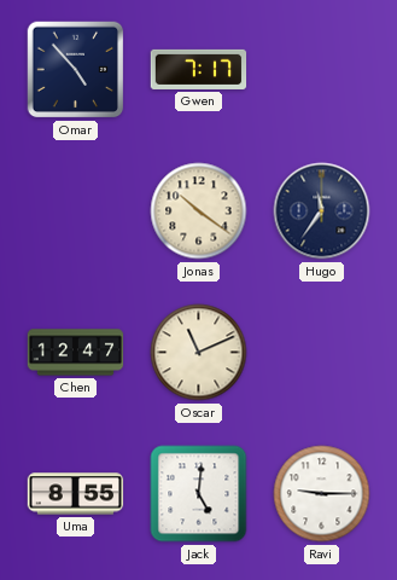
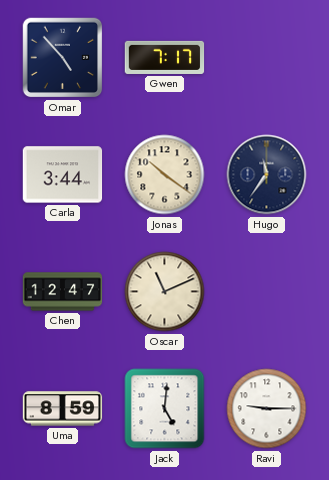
Carla: none -> 3:44 (63, 175)
Uma: 8:55 -> 8:59 (63, 409)
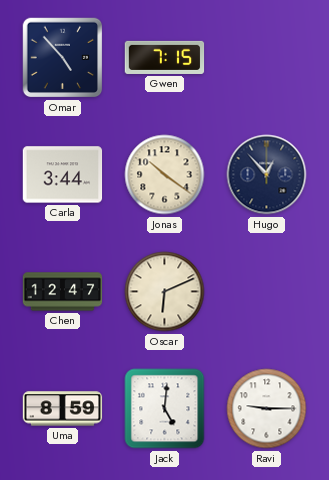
Gwen: 7:17 -> 7:15 (165, 57)
Hugo: 11:36 -> 12:53 (267, 175)
Oscar: 11:11 -> 6:11 (165, 292)
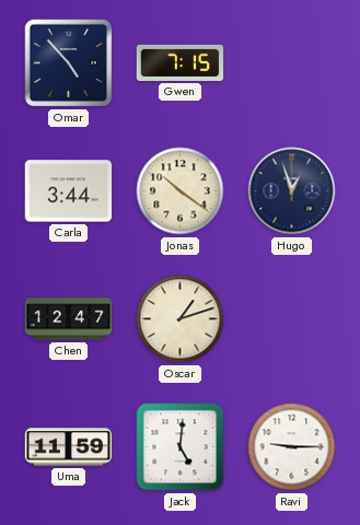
Hugo: 12:53 -> 12:57 (292, 191)
Oscar: 6:11 -> 1:12 (181, 319)
Uma: 8:59 -> 11:59 (69, 447)
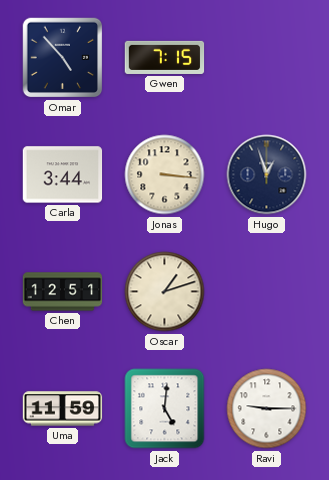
Jonas: 10:21 -> 3:16 (165, 175)
Chen: 12:47 -> 12:51 (63, 292)
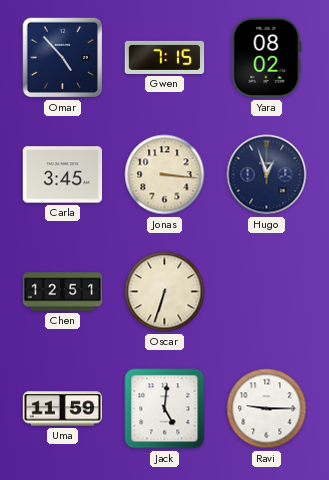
Yara: none -> 08:02 (267, 58)
Carla: 3:44 -> 3:45 (63, 175)
Oscar: 1:12 -> 6:33 (165, 292)
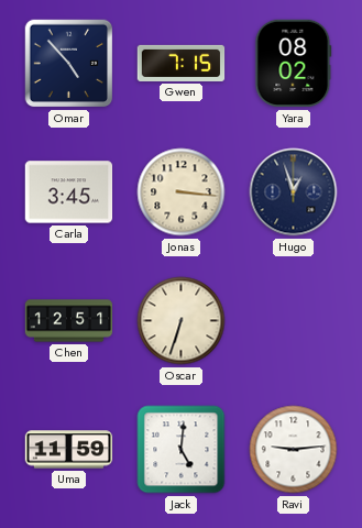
Ravi: 9:15 -> 9:14 (294, 450)
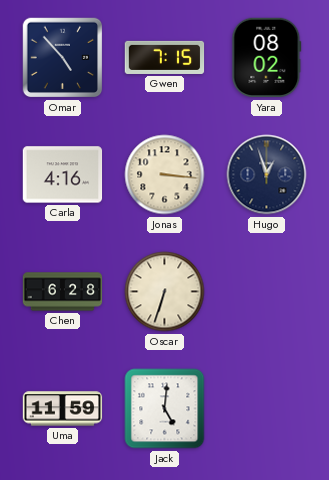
Carla: 3:45 -> 4:16 (63, 175)
Chen: 12:51 -> 6:28 (63, 292)
Ravi: 9:14 -> none (294, 450)
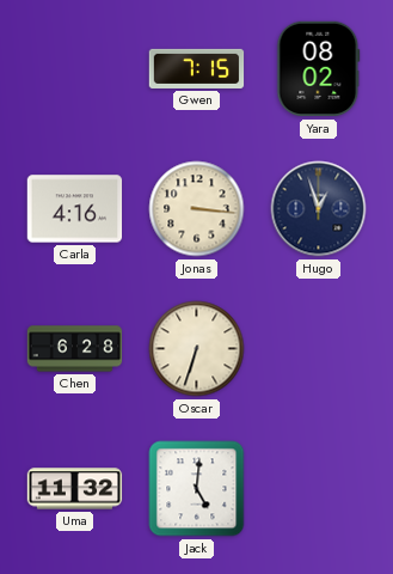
Omar: 4:53 -> none (63, 58)
Uma: 11:59 -> 11:32 (75, 489)
